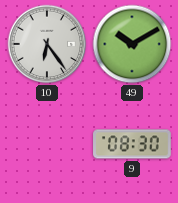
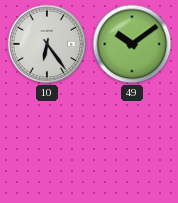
49: 10:10 -> 10:09 (132, 44)
9: 08:30 -> none (132, 144)
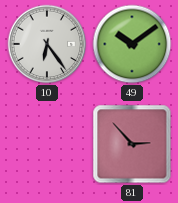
81: none -> 2:53 (132, 144)
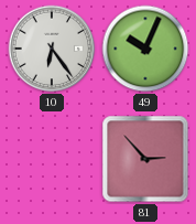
49: 10:09 -> 10:04 (145, 49)
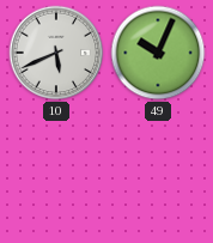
10: 6:24 -> 5:41 (56, 53)
81: 2:53 -> none (145, 159)
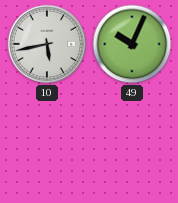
10: 5:41 -> 5:43 (47, 44)
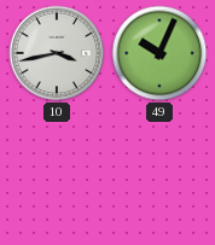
10: 5:43 -> 3:43 (57, 53)
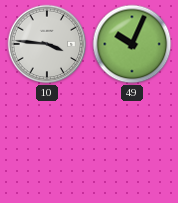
10: 3:43 -> 3:46 (47, 44)
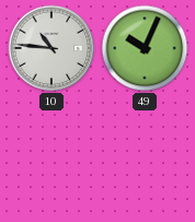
10: 3:46 -> 10:46 (51, 48)
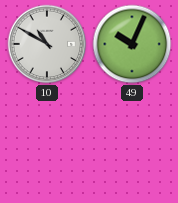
10: 10:46 -> 10:50 (47, 44)
